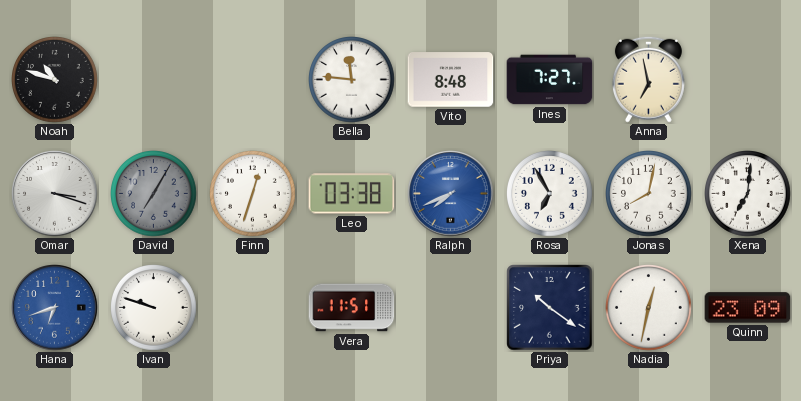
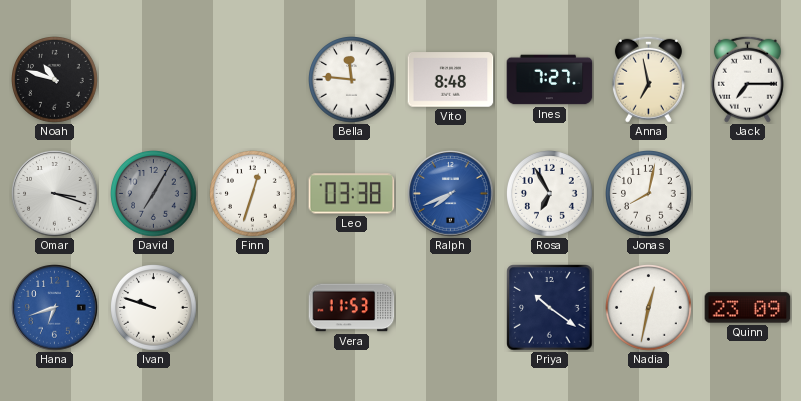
Jack: none -> 7:15 (747, 79)
Xena: 7:01 -> none (748, 194)
Vera: 11:51 -> 11:53 (352, 308)
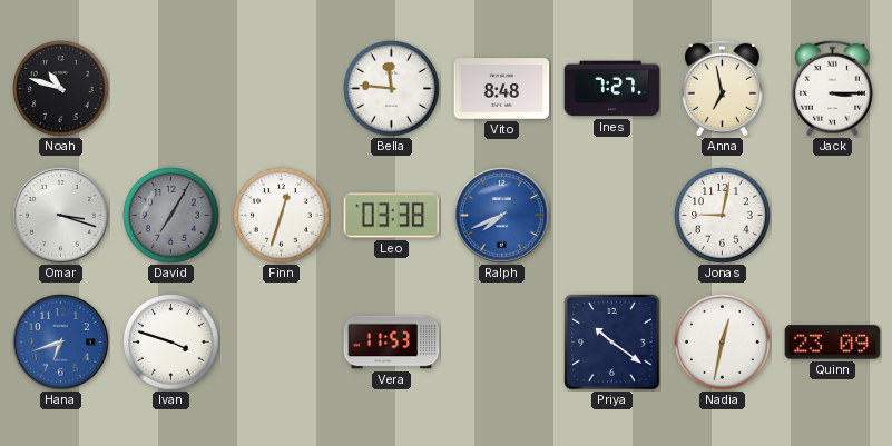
Jack: 7:15 -> 3:15 (832, 88)
Rosa: 6:55 -> none (550, 194)
Jonas: 8:02 -> 9:02 (723, 216)
Ivan: 9:48 -> 3:48 (171, 343)
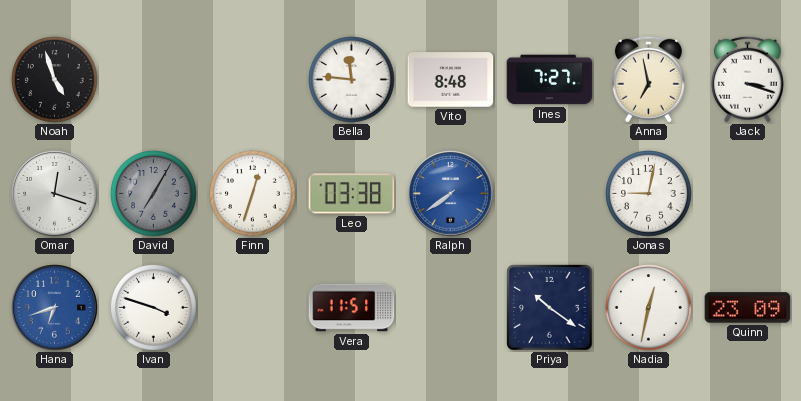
Noah: 10:48 -> 4:57 (55, 80)
Jack: 3:15 -> 3:18 (747, 79)
Omar: 3:18 -> 12:18 (55, 194)
Ralph: 7:41 -> 7:39 (451, 194)
Vera: 11:53 -> 11:51 (352, 308)
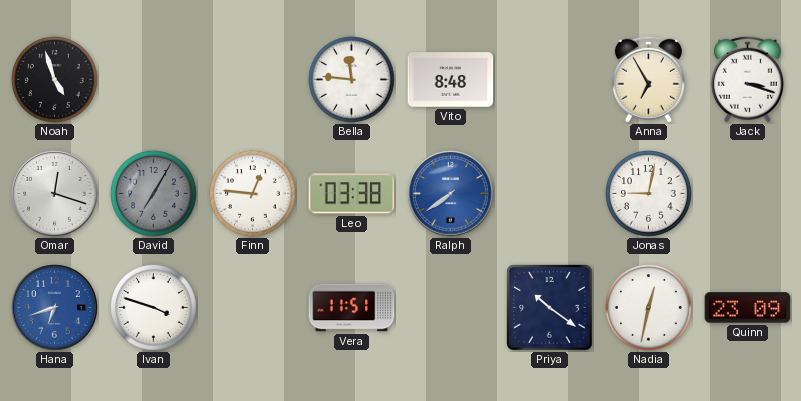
Ines: 7:27 -> none (550, 80)
Anna: 6:58 -> 6:55 (648, 79)
Finn: 12:33 -> 12:46 (253, 194)
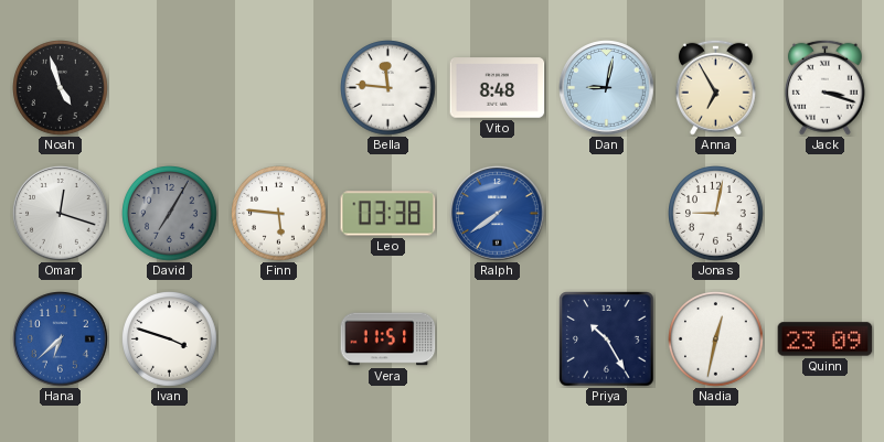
Dan: none -> 9:02 (607, 88)
Finn: 12:46 -> 5:46 (279, 214)
Hana: 6:42 -> 6:38 (61, 339)
Priya: 10:21 -> 10:25 (607, 339)
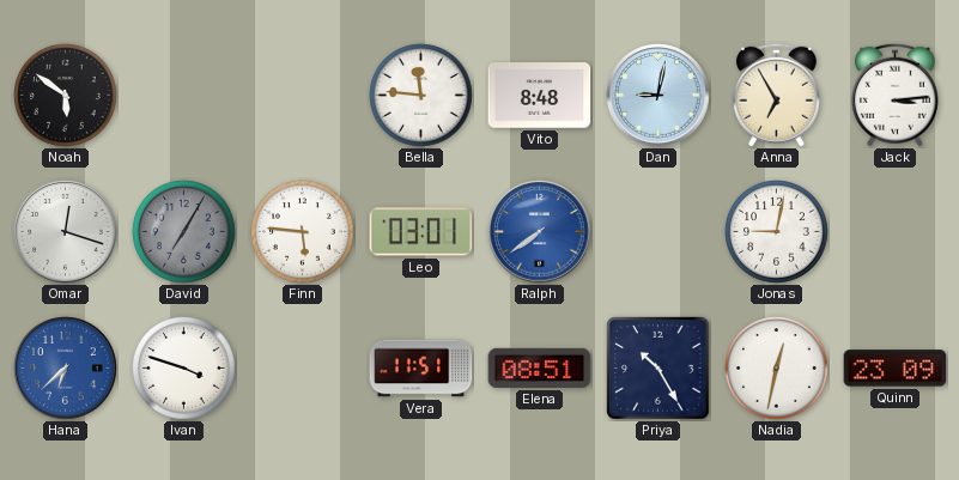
Noah: 4:57 -> 5:51 (66, 96)
Jack: 3:18 -> 3:14 (894, 95)
Leo: 03:38 -> 03:01 (421, 232)
Elena: none -> 08:51 (540, 367)
